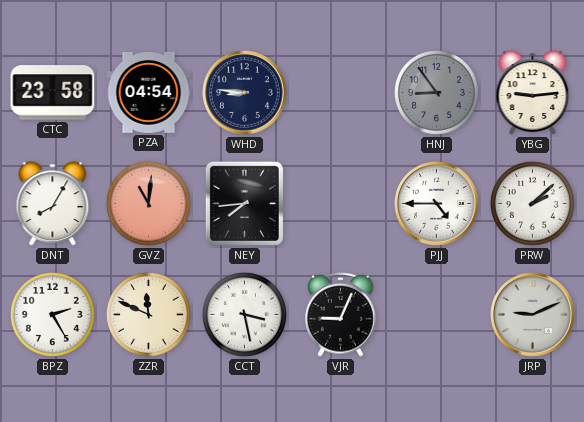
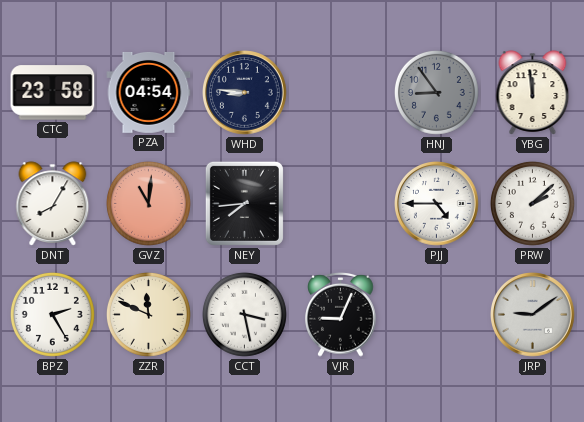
YBG: 9:14 -> 11:59 (533, 93)
JRP: 9:11 -> 9:09 (533, 315)
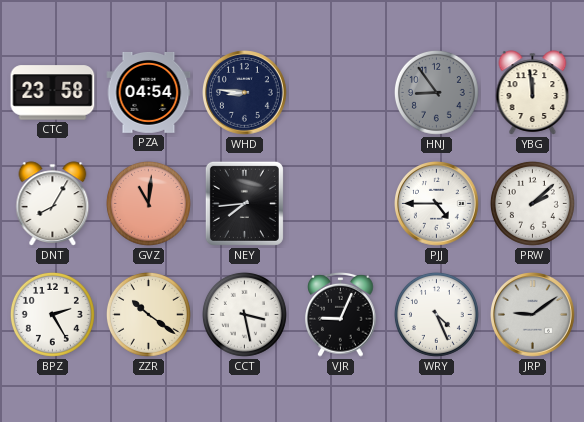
ZZR: 11:49 -> 10:21 (148, 314)
WRY: none -> 4:26 (436, 314)
